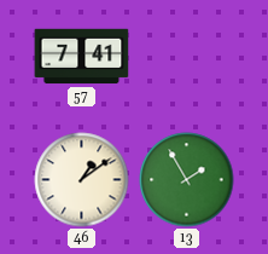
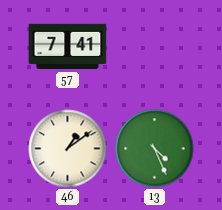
13: 1:55 -> 4:26 (155, 149)
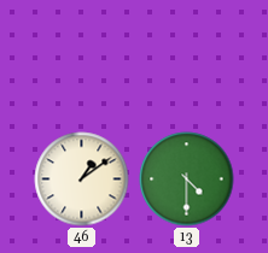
57: 7:41 -> none (68, 47)
13: 4:26 -> 4:30 (187, 180)
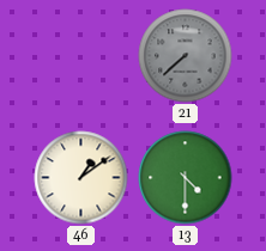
21: none -> 7:38 (186, 56)
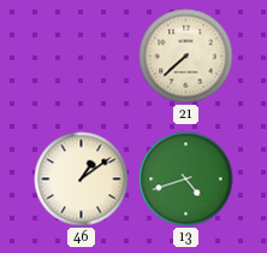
21 dial: grey -> cream (186, 57)
13: 4:30 -> 4:42 (186, 180)
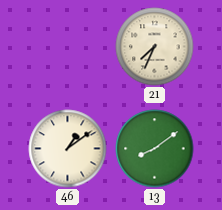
21: 7:38 -> 7:34 (155, 47)
13: 4:42 -> 8:09 (155, 149)
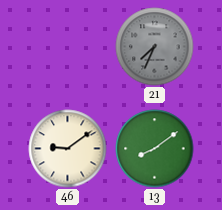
21 dial: cream -> grey (155, 47)
46: 1:09 -> 9:09 (68, 149)
